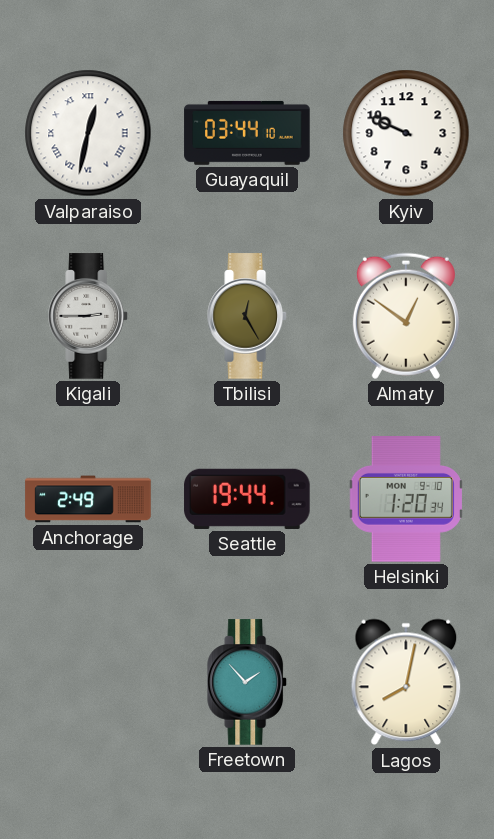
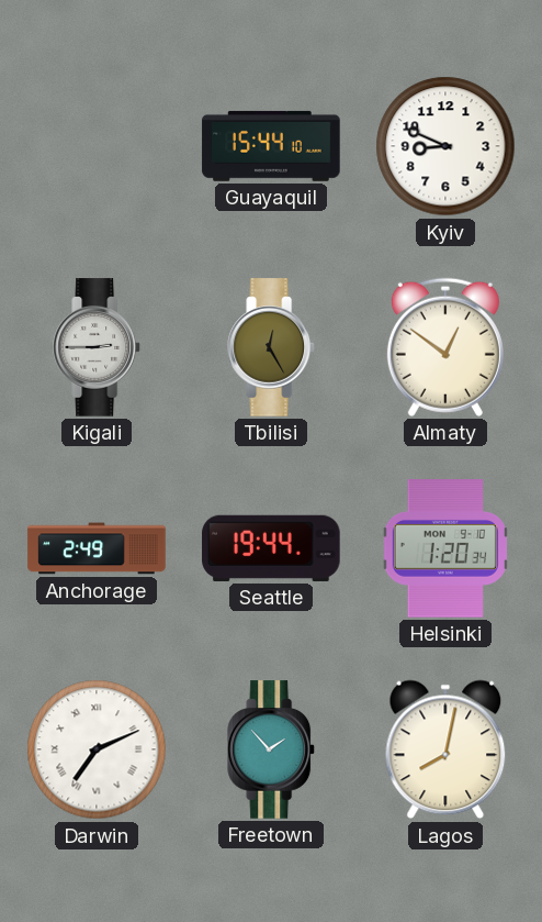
Valparaiso: 12:32 -> none (88, 133)
Guayaquil: 03:44 -> 15:44 (271, 146)
Kyiv: 9:49 -> 8:49 (445, 146)
Darwin: none -> 7:11 (97, 749)
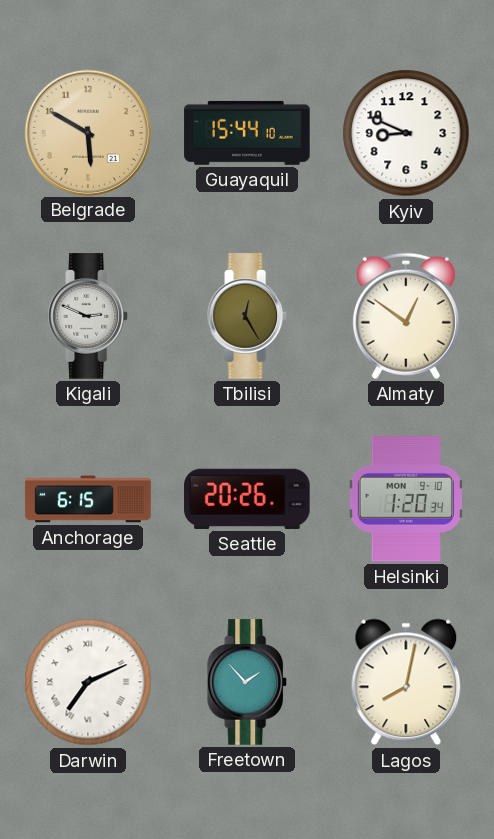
Belgrade: none -> 5:50 (87, 132)
Kigali: 2:45 -> 2:49 (89, 316)
Anchorage: 2:49 -> 6:15 (88, 499)
Seattle: 19:44 -> 20:26 (247, 499)
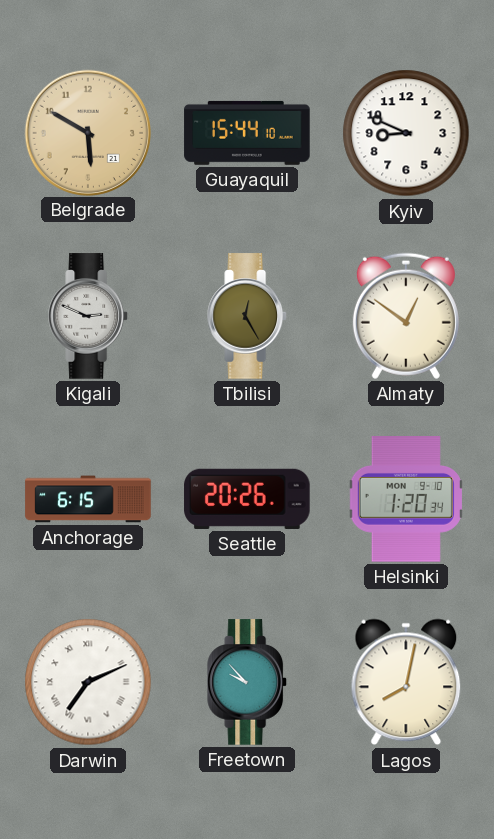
Freetown: 1:53 -> 9:53 (248, 682)
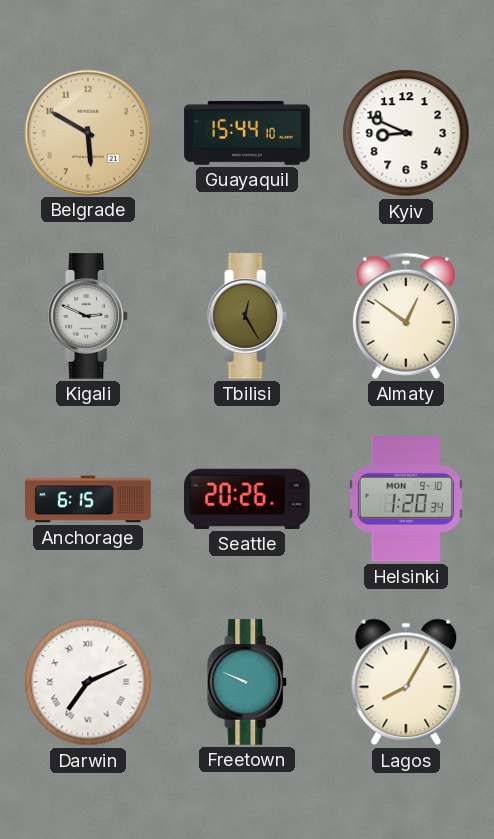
Freetown: 9:53 -> 9:49 (248, 682)
Lagos: 8:02 -> 8:05 (406, 682)
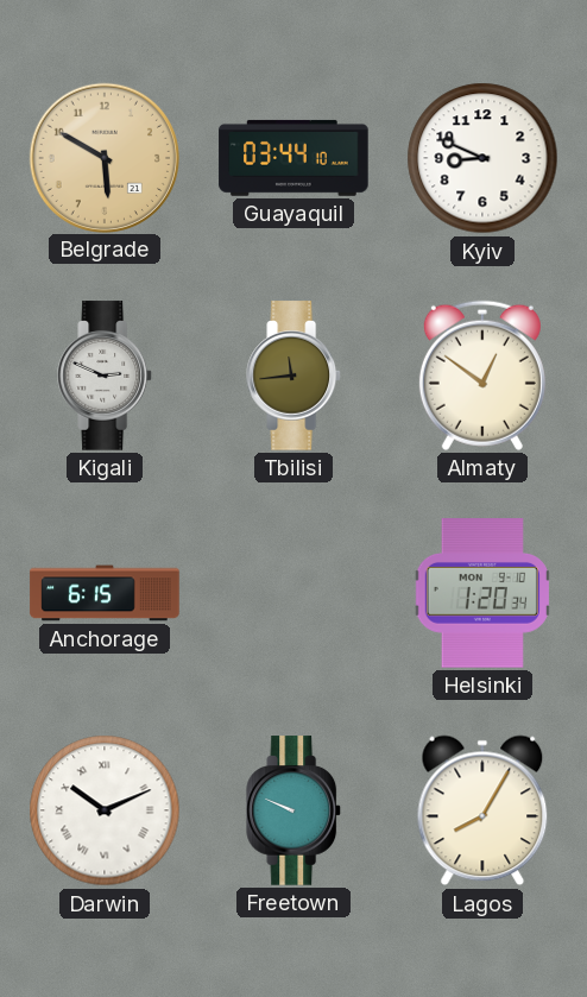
Guayaquil: 15:44 -> 03:44 (293, 158)
Tbilisi: 12:25 -> 11:44 (295, 376)
Seattle: 20:26 -> none (247, 499)
Darwin: 7:11 -> 10:11 (105, 810)
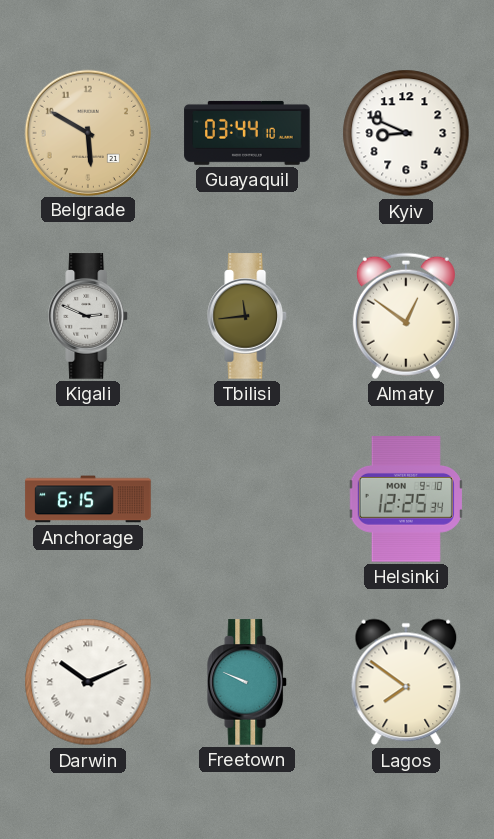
Helsinki: 1:20 -> 12:25 (406, 499)
Lagos: 8:05 -> 7:51 (406, 682)
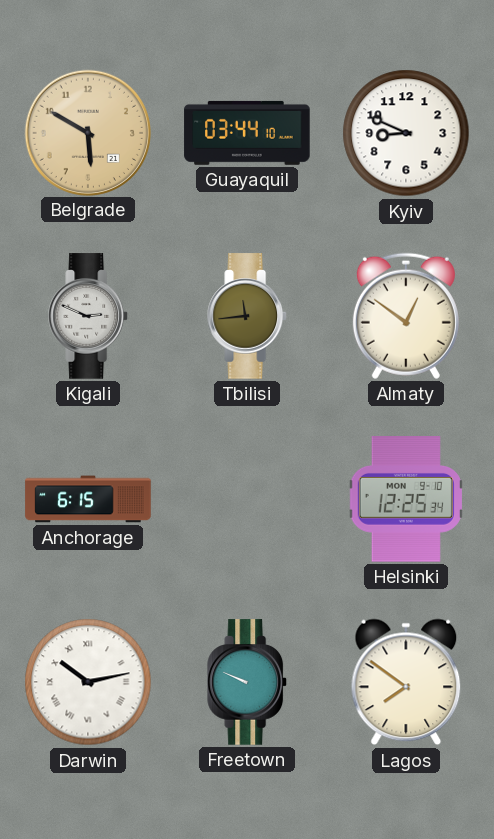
Darwin: 10:11 -> 10:13 (88, 682)
